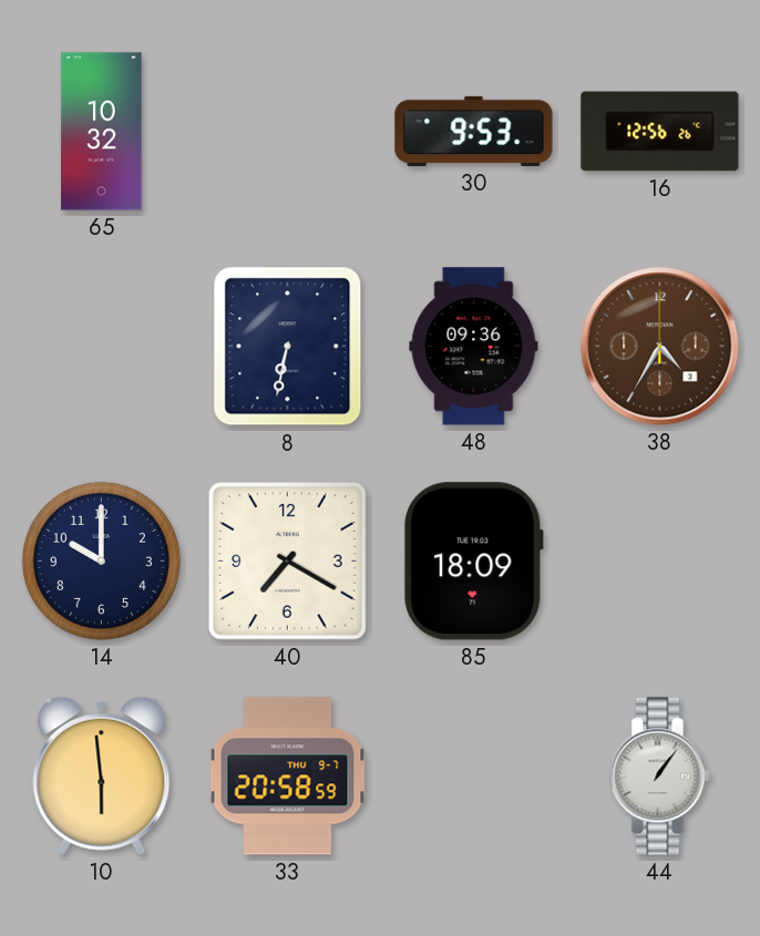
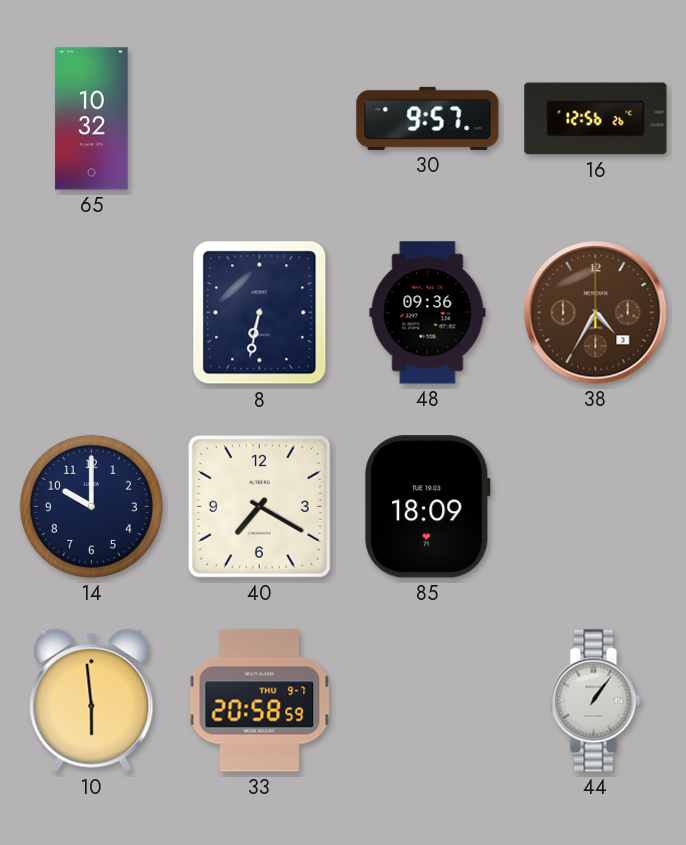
30: 9:53 -> 9:57 (428, 118)
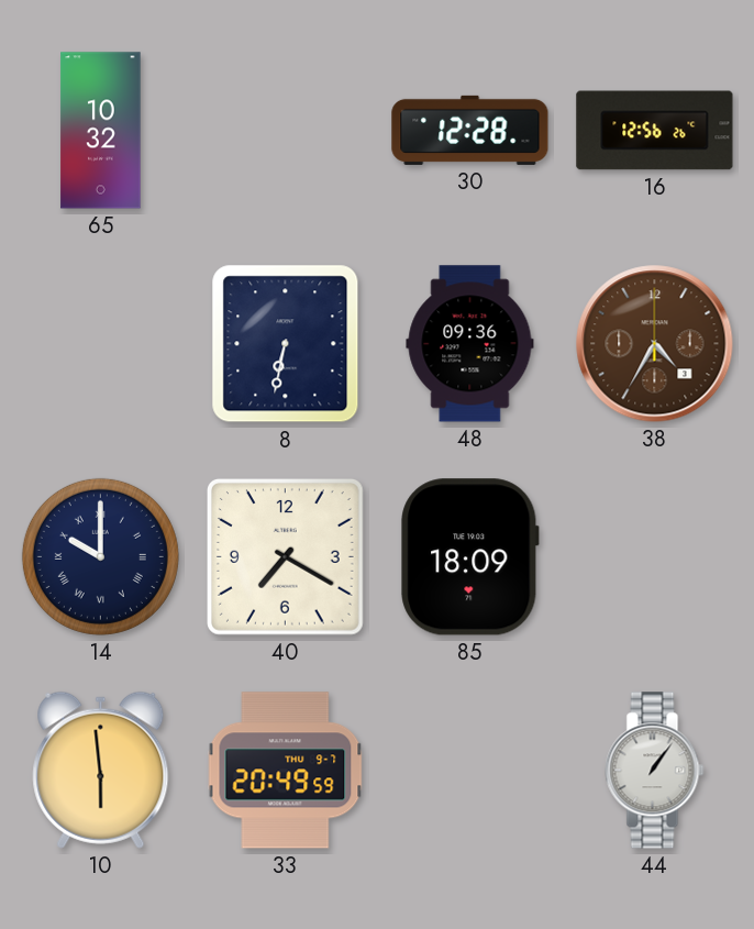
30: 9:57 -> 12:28 (470, 130)
14 numerals: Arabic -> Roman (100, 556)
33: 20:58 -> 20:49 (286, 771)
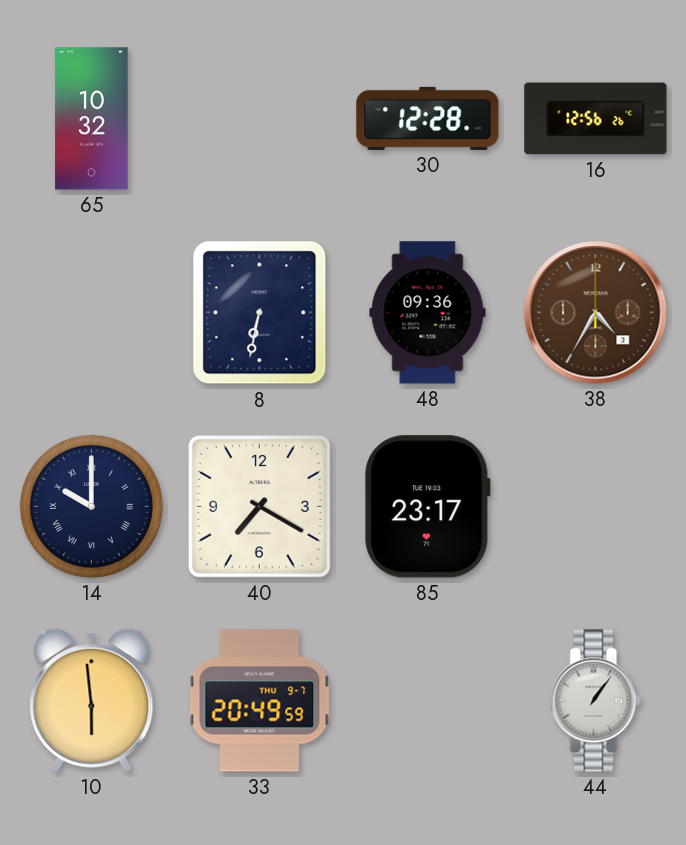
85: 18:09 -> 23:17 (428, 507)
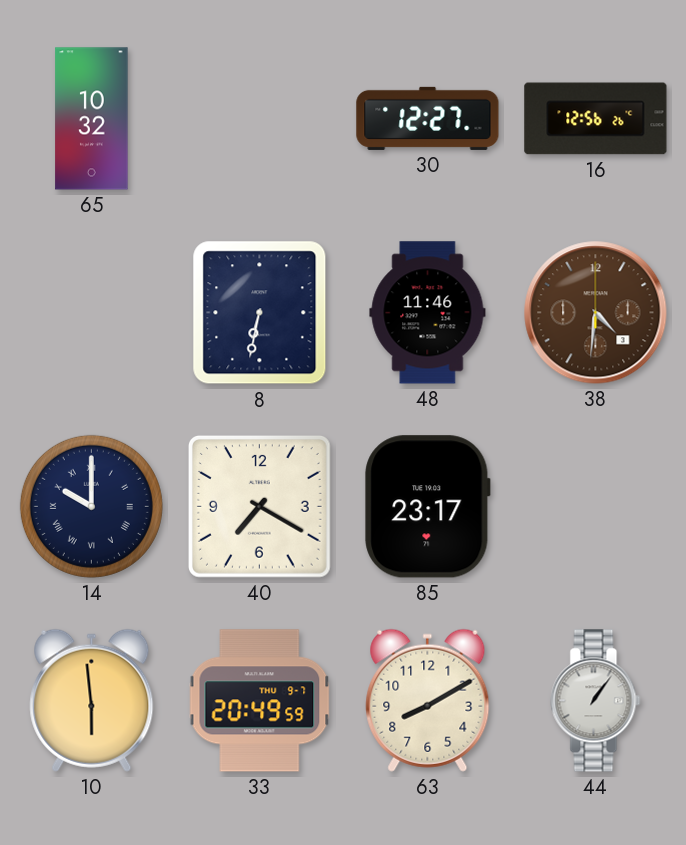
30: 12:28 -> 12:27 (428, 118)
48: 09:36 -> 11:46 (428, 313)
38: 4:35 -> 4:31 (596, 313)
63: none -> 8:10 (428, 700)
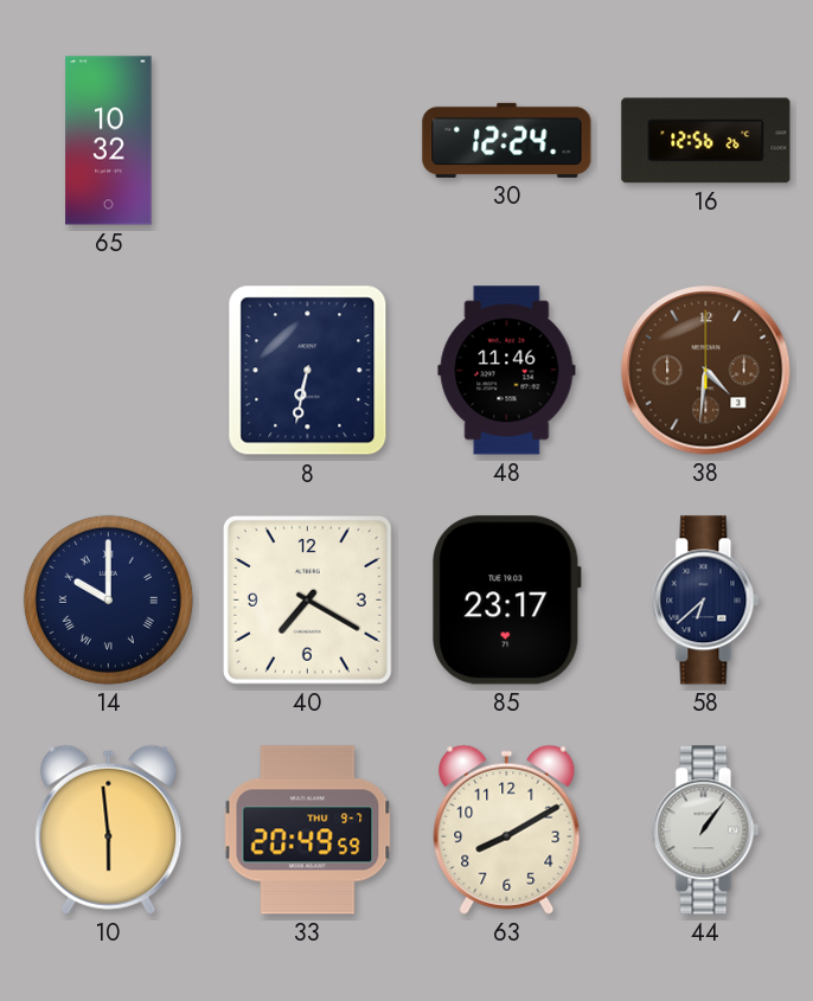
30: 12:27 -> 12:24 (507, 140)
58: none -> 6:38 (706, 601)
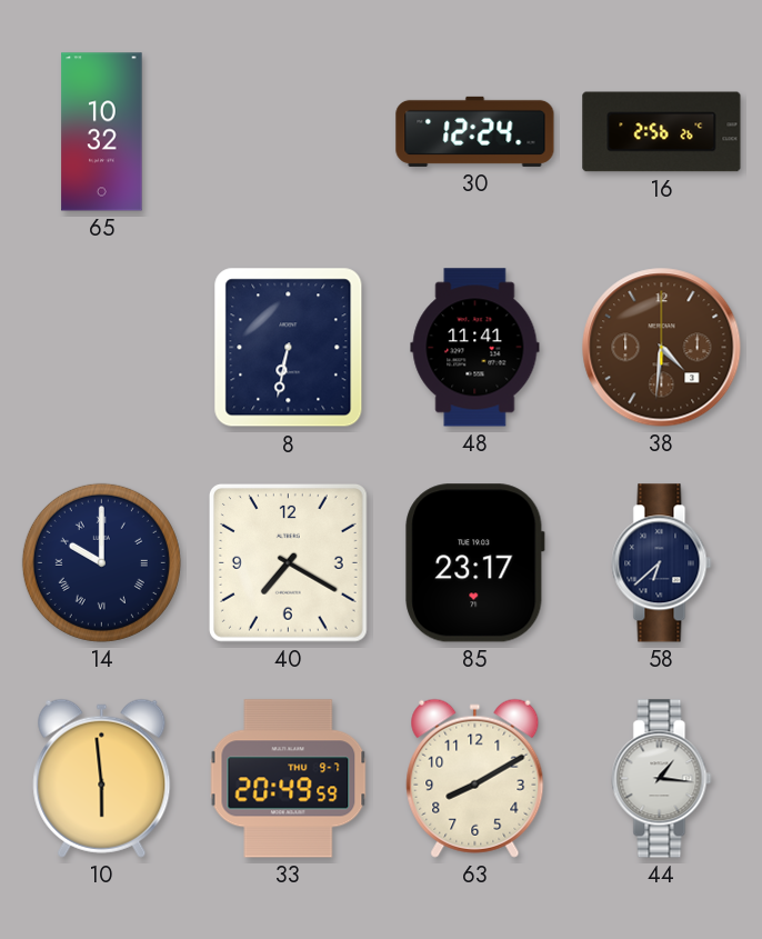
16: 12:56 -> 2:56 (662, 132)
48: 11:46 -> 11:41 (475, 348)
44: 1:06 -> 1:16 (662, 779)
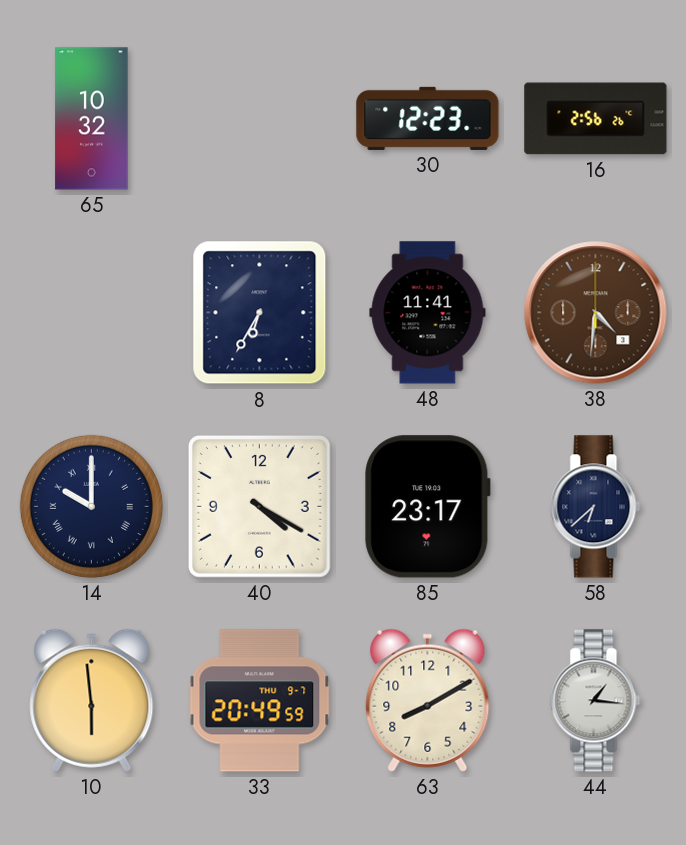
30: 12:24 -> 12:23 (428, 118)
8: 6:32 -> 6:35 (260, 313)
40: 7:20 -> 4:20 (259, 506)
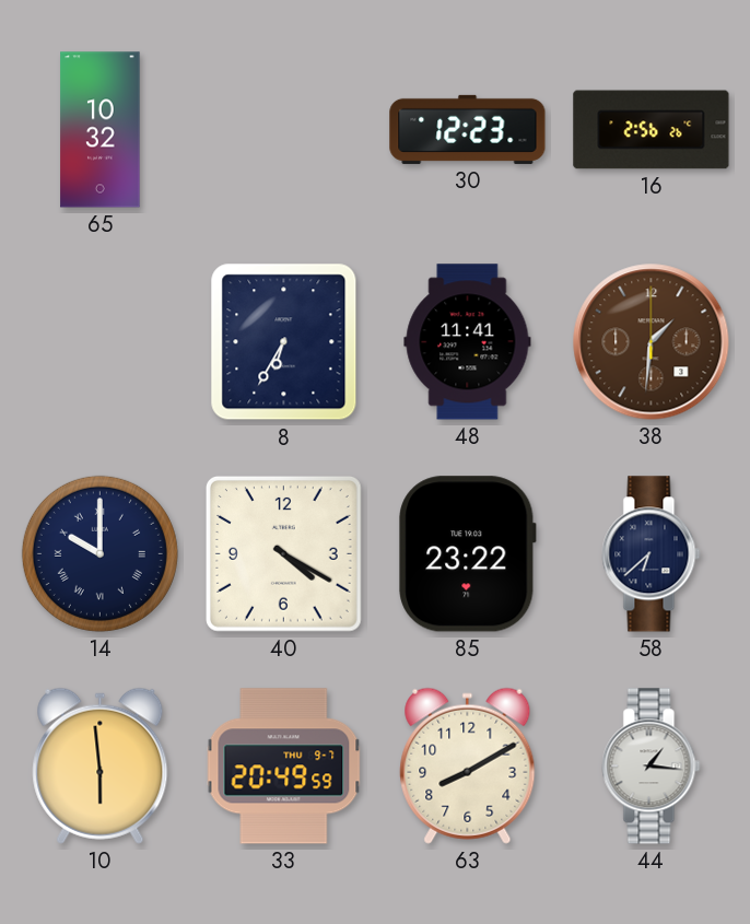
38: 4:31 -> 1:31 (652, 342)
85: 23:17 -> 23:22 (468, 554)
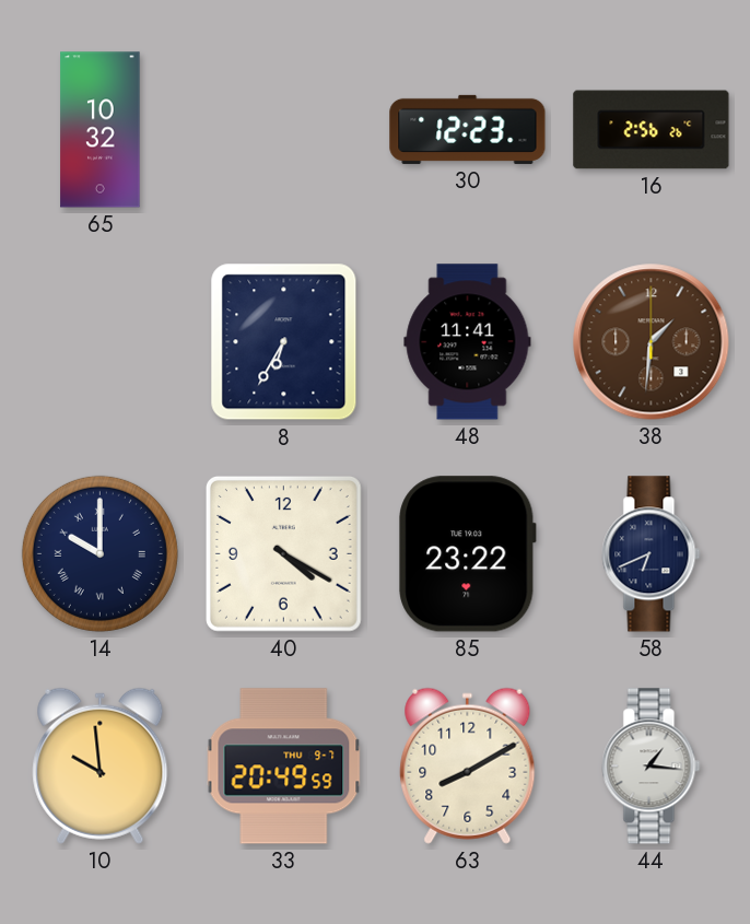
58: 6:38 -> 6:41 (652, 554)
10: 5:59 -> 9:59 (101, 765)
